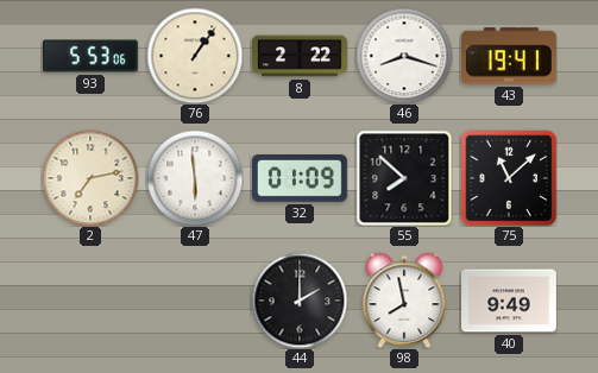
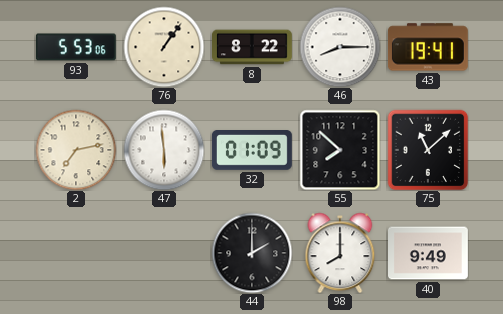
8: 2:22 -> 8:22 (253, 47)
46: 8:18 -> 8:15 (340, 47)
98: 7:58 -> 8:00 (340, 253)
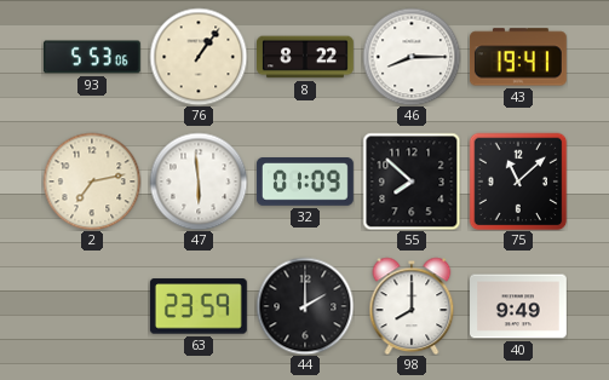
63: none -> 23:59 (199, 306)
